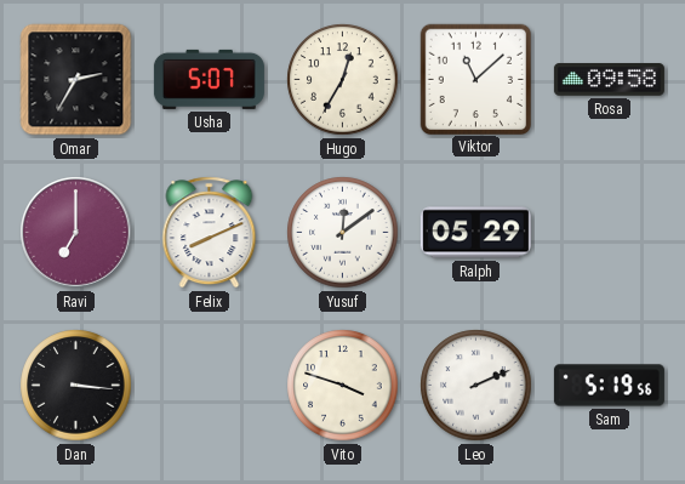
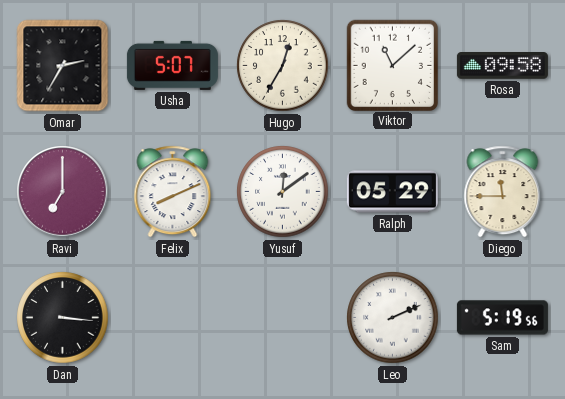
Diego: none -> 11:45 (503, 192)
Vito: 3:48 -> none (343, 386)
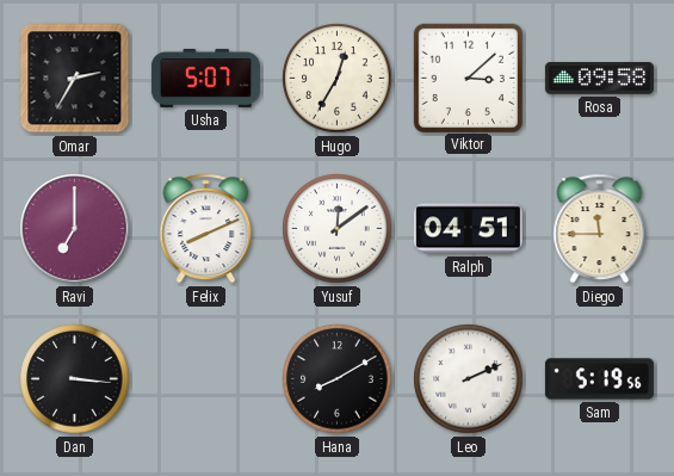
Viktor: 11:08 -> 3:08 (468, 78)
Ralph: 05:29 -> 04:51 (468, 229)
Hana: none -> 8:10 (338, 379)
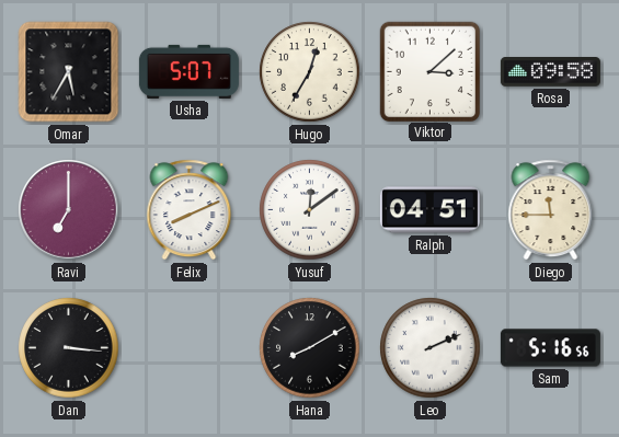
Omar: 2:35 -> 5:35 (69, 72)
Sam: 5:19 -> 5:16 (550, 348)
